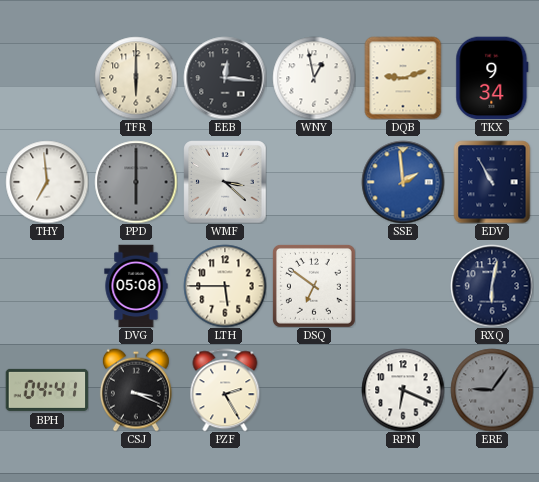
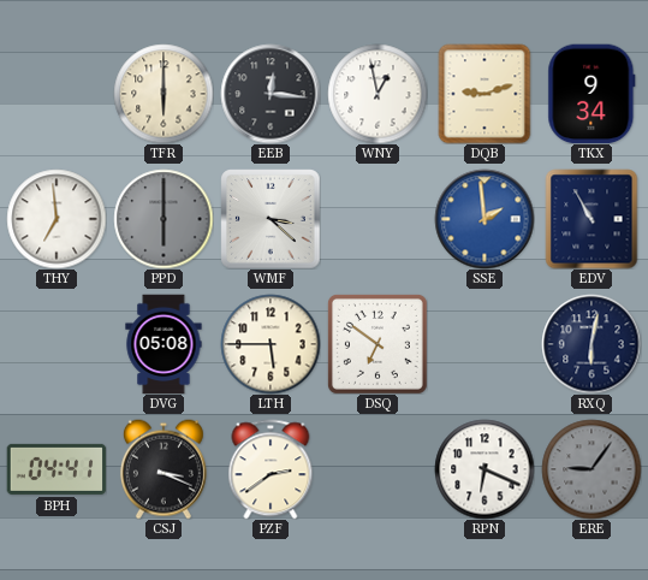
PZF: 2:25 -> 2:39 (271, 469)
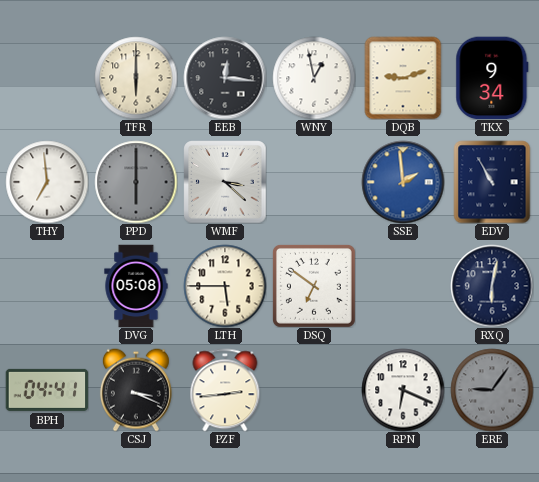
PZF: 2:39 -> 2:44 (225, 390)
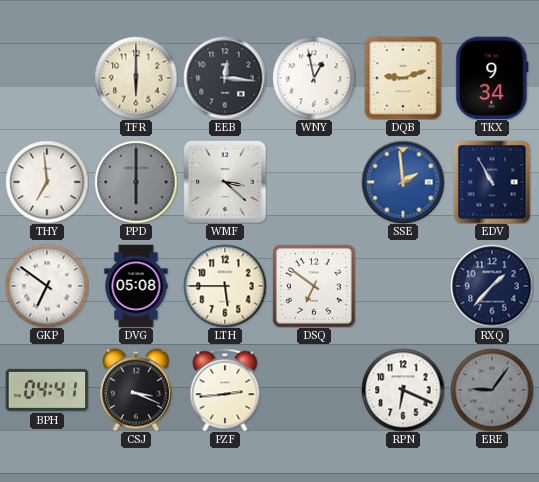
GKP: none -> 6:51 (47, 286)
RXQ: 6:02 -> 1:37 (492, 286)
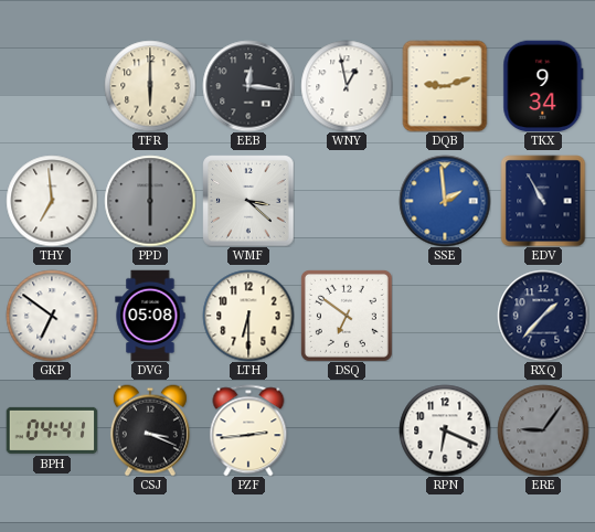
LTH: 5:45 -> 6:30 (248, 316)
